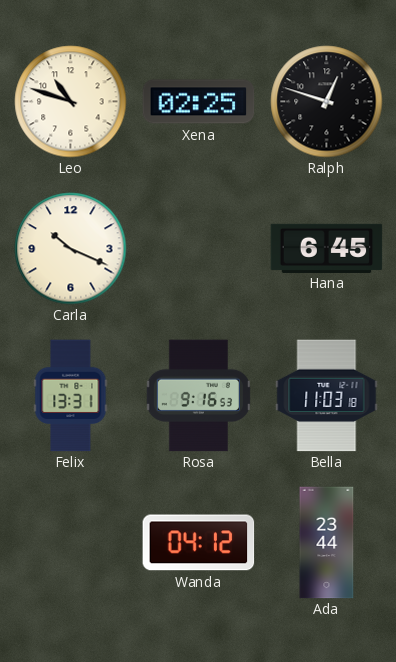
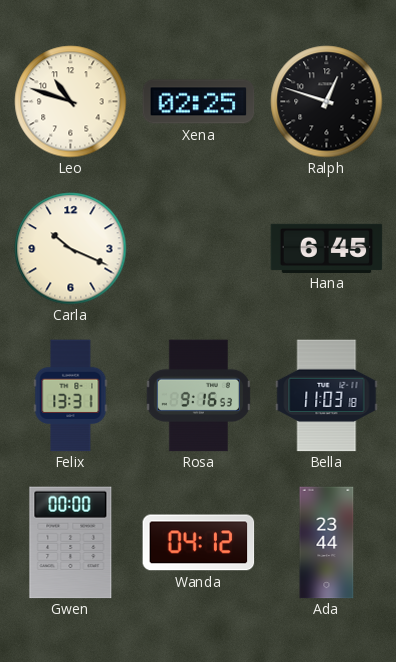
Gwen: none -> 00:00 (71, 543)
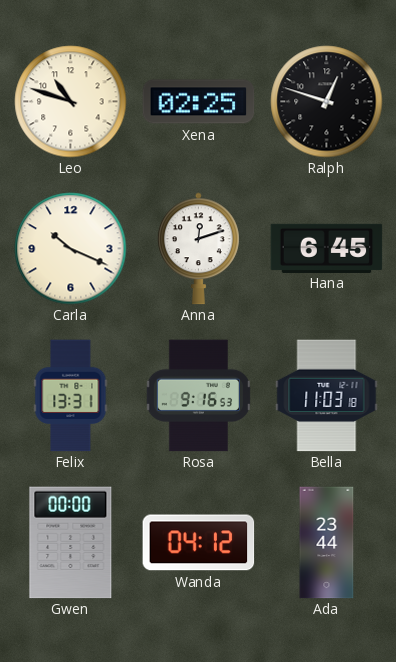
Anna: none -> 12:12 (198, 249)
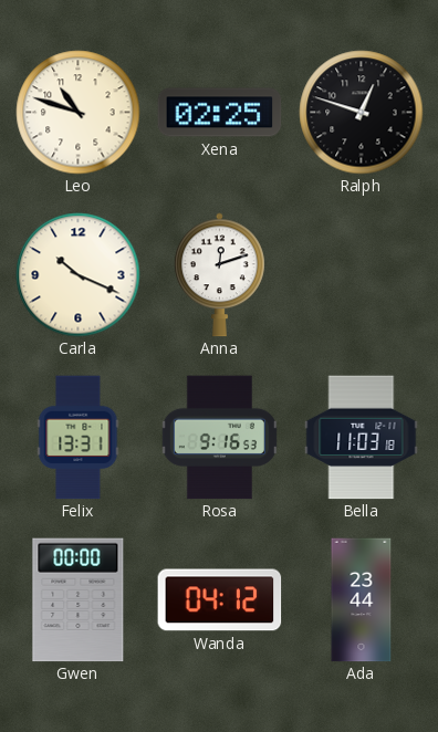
Hana: 6:45 -> none (327, 248)
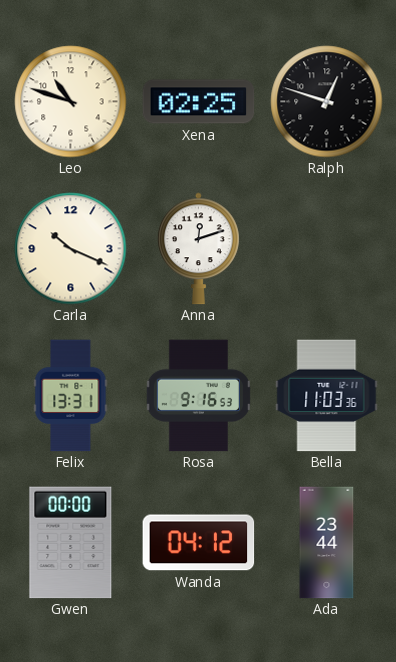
Bella: 11:03:18 -> 11:03:36 (327, 396)
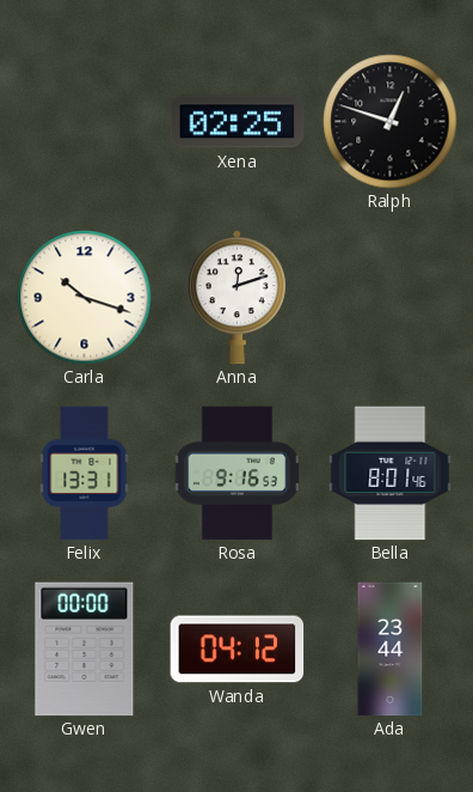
Leo: 10:48 -> none (71, 102)
Carla: 10:19 -> 10:18 (85, 298)
Bella: 11:03 -> 8:01 (391, 474)
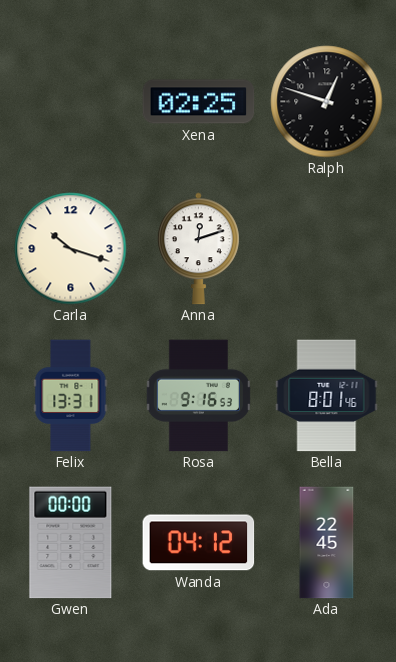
Ada: 23:44 -> 22:45 (327, 543)
